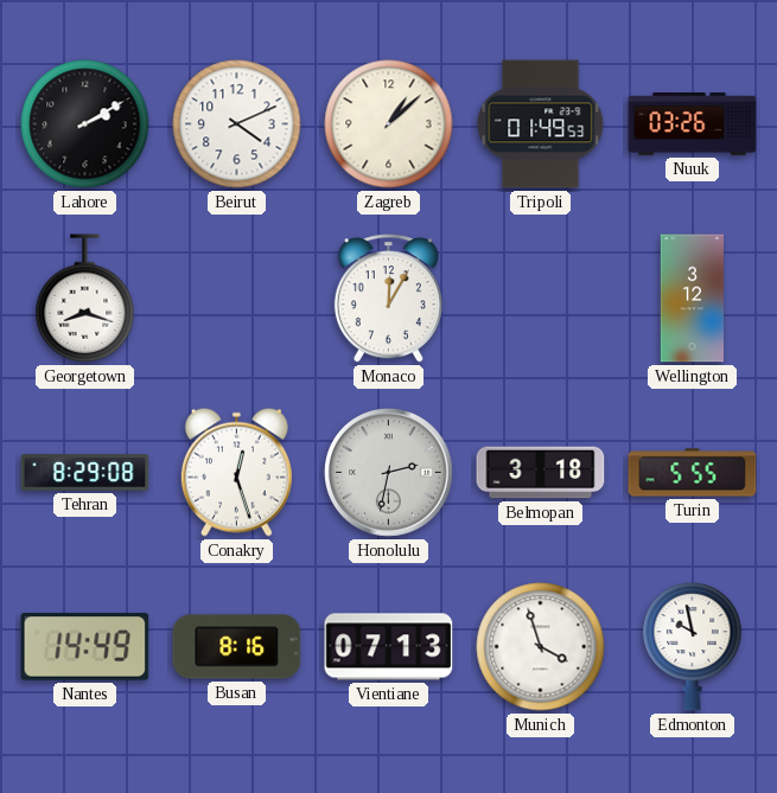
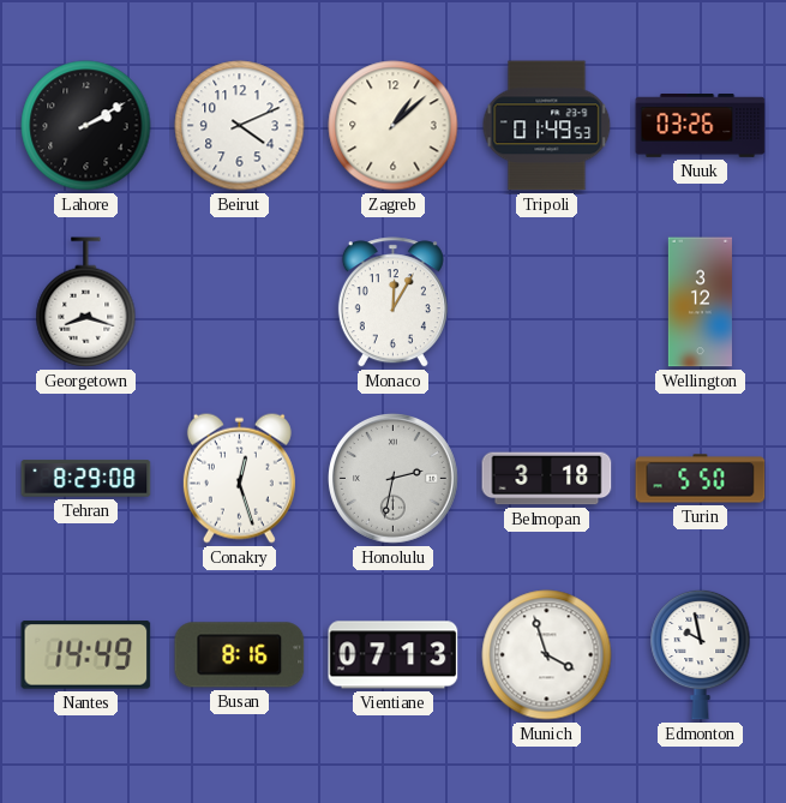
Turin: 5:55 -> 5:50 (701, 479)
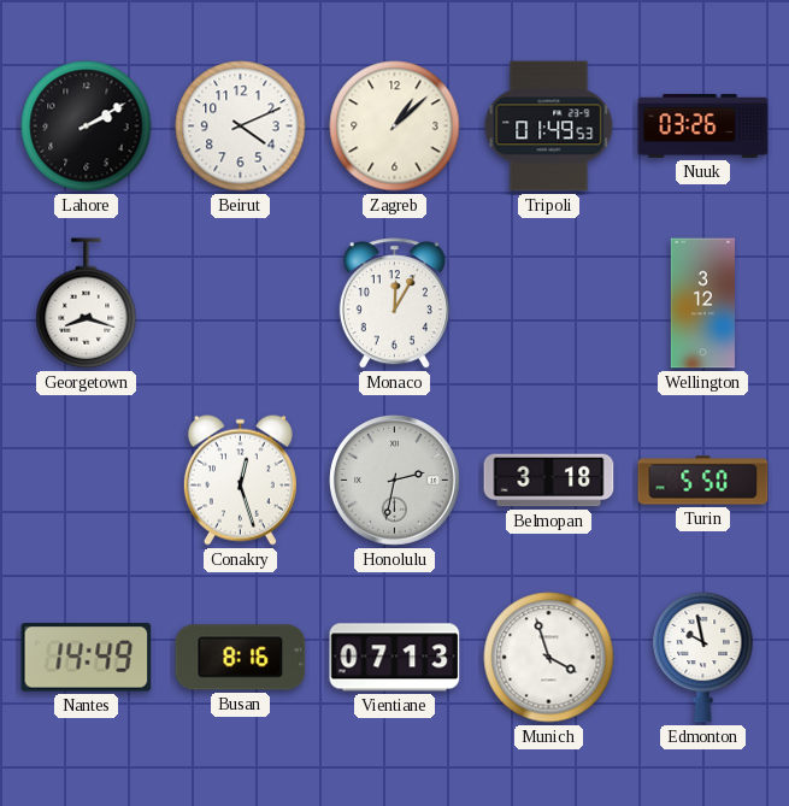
Tehran: 8:29 -> none (86, 479)
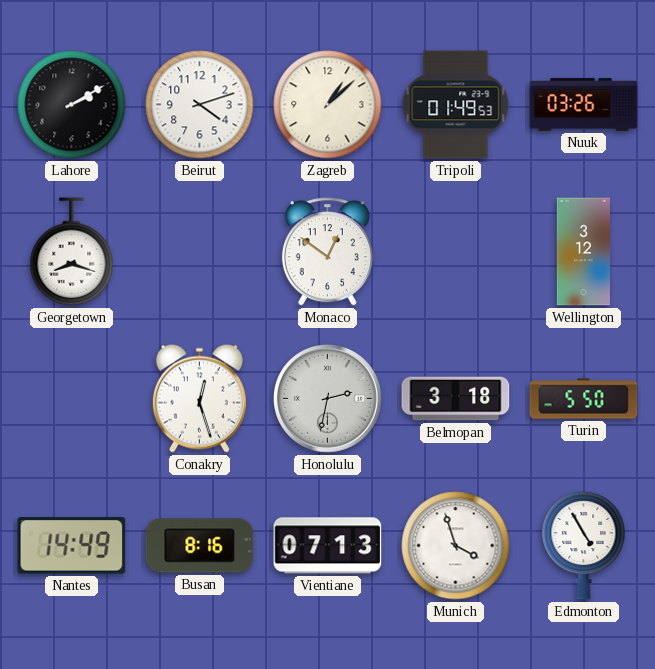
Beirut: 4:11 -> 4:12 (200, 105)
Monaco: 12:05 -> 12:51 (327, 252)
Edmonton: 9:58 -> 4:55 (584, 545)
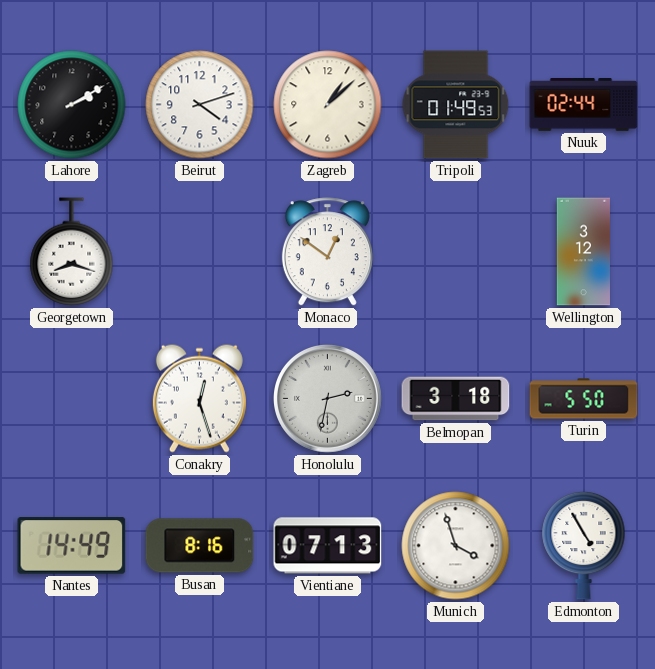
Nuuk: 03:26 -> 02:44 (584, 105)
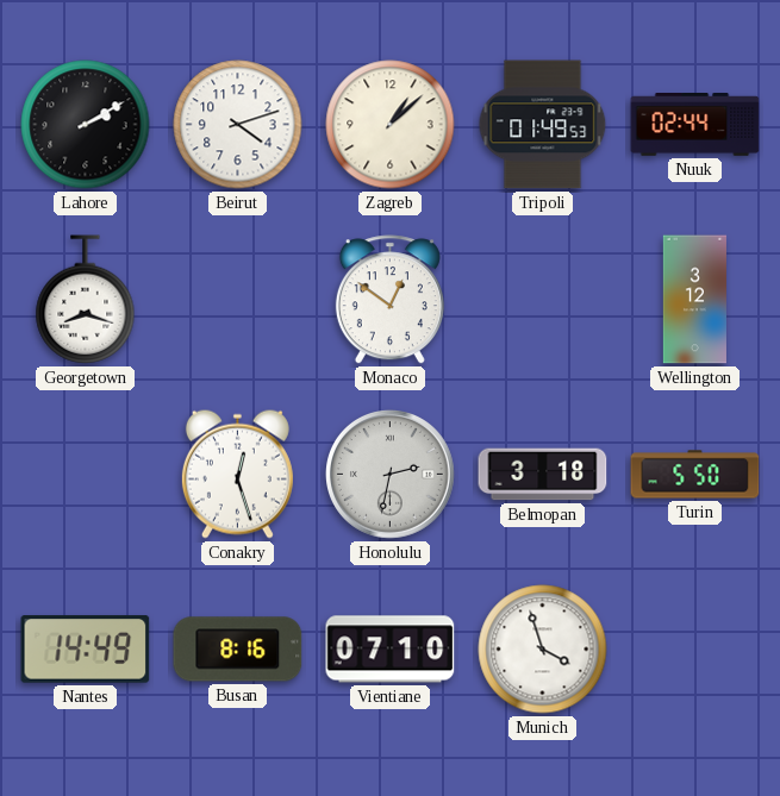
Vientiane: 07:13 -> 07:10 (391, 650)
Edmonton: 4:55 -> none (584, 545)
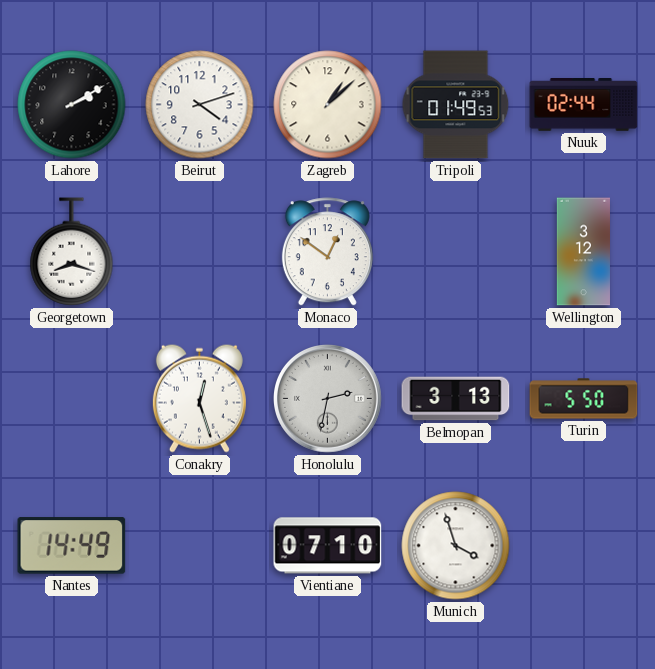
Belmopan: 3:18 -> 3:13 (456, 399)
Busan: 8:16 -> none (238, 650)
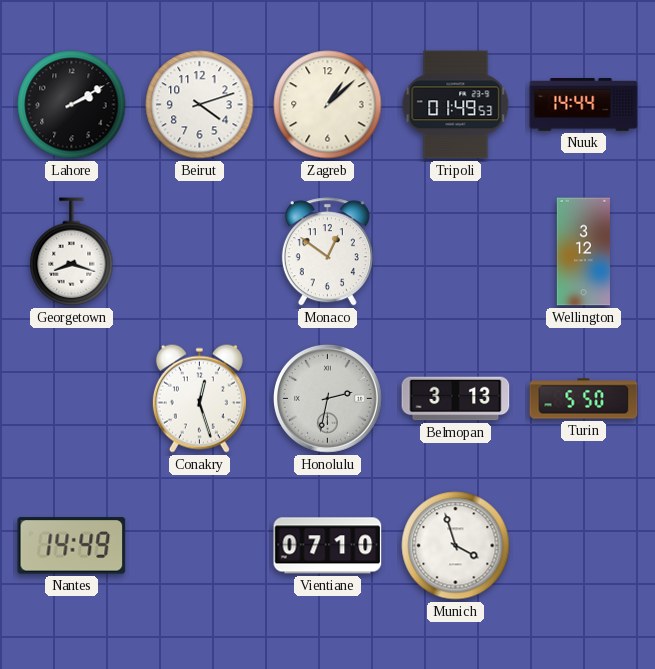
Nuuk: 02:44 -> 14:44 (584, 105)
